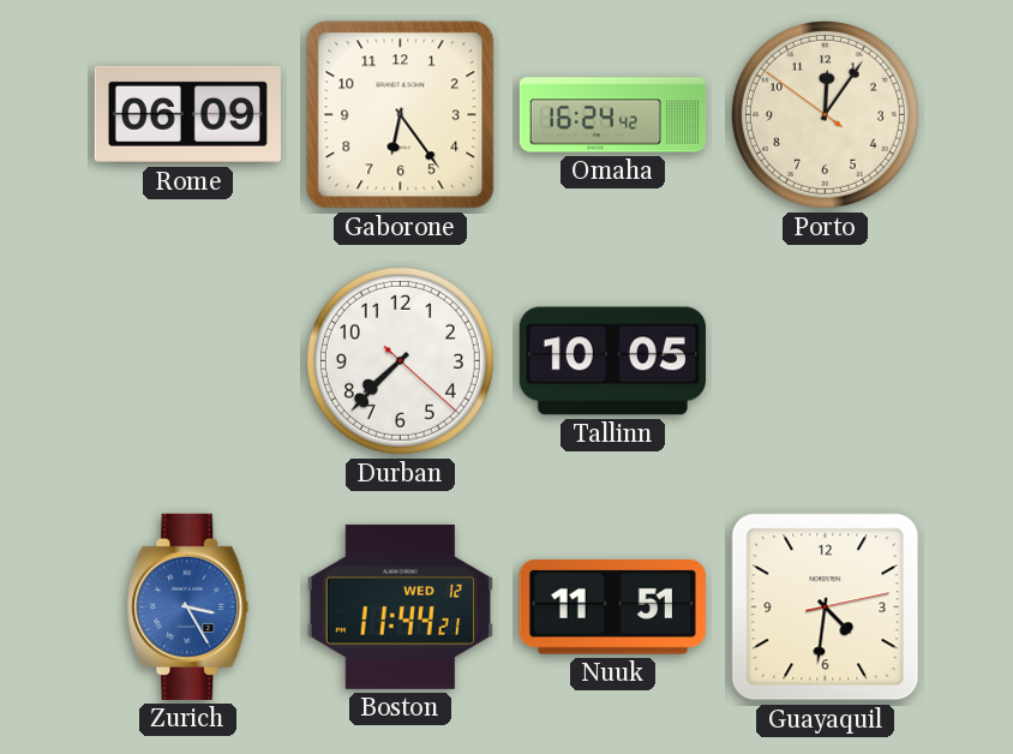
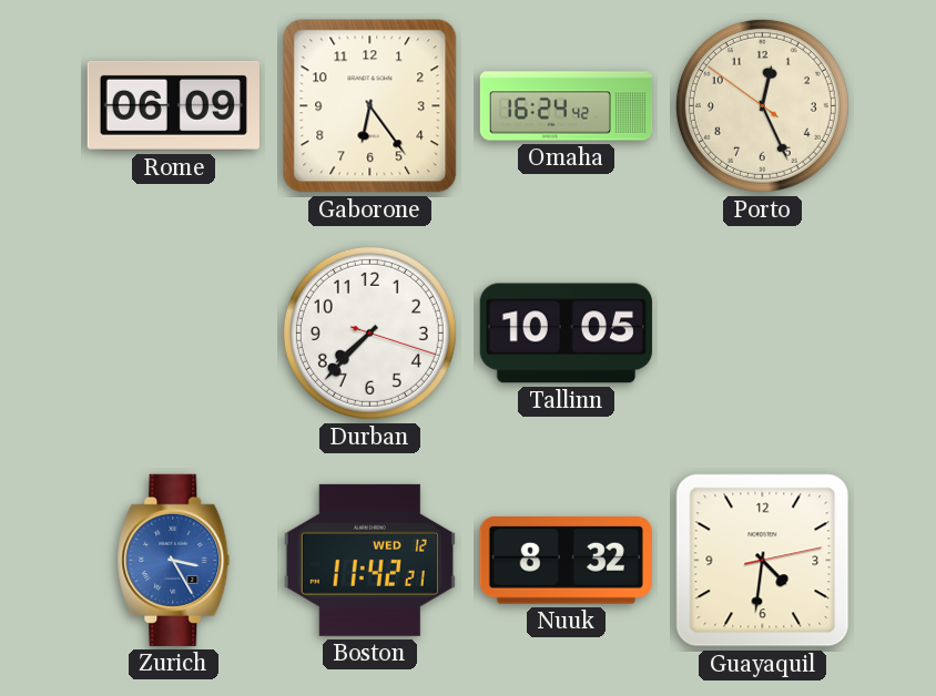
Porto: 12:05 -> 12:25 (762, 105)
Durban: 7:37:22 -> 7:37:18 (369, 332)
Boston: 11:44 -> 11:42 (369, 560)
Nuuk: 11:51 -> 8:32 (566, 561)
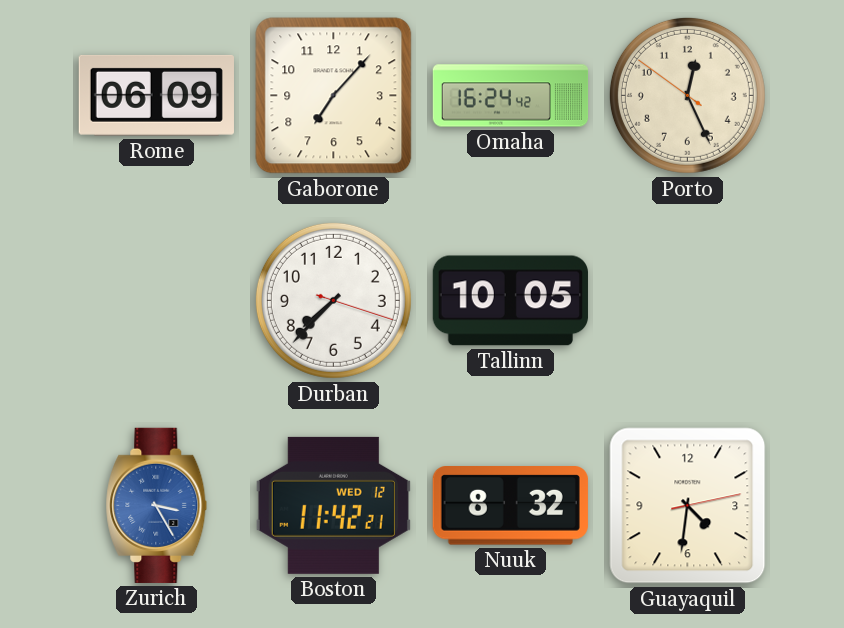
Gaborone: 6:24 -> 7:07 (334, 96)
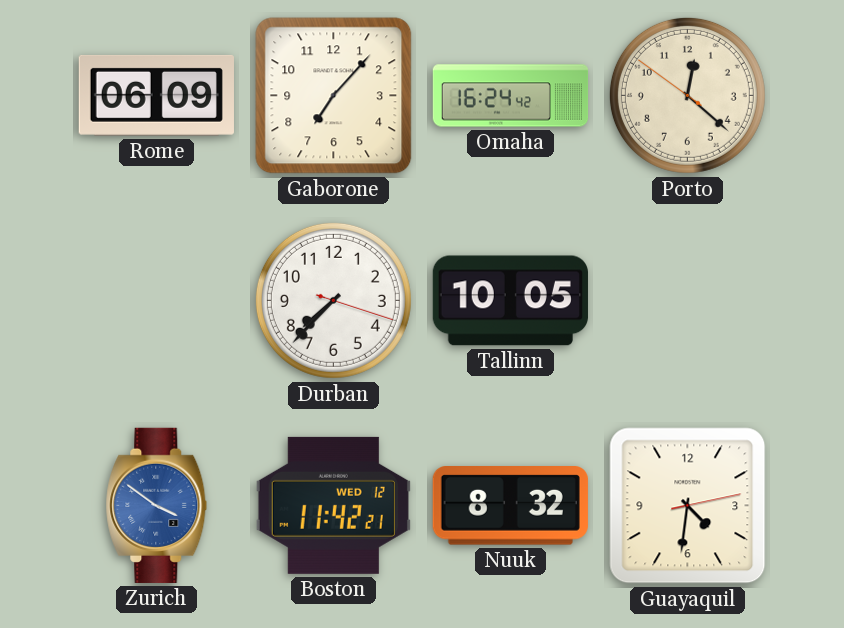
Porto: 12:25 -> 12:21 (687, 95)
Zurich: 3:25 -> 3:51 (157, 505)
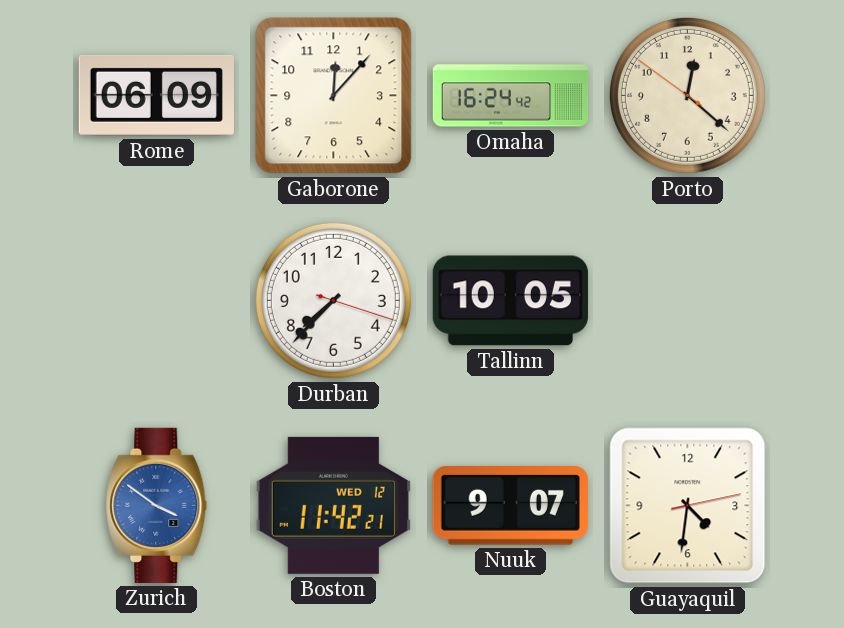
Gaborone: 7:07 -> 12:07 (334, 96)
Nuuk: 8:32 -> 9:07 (510, 506)
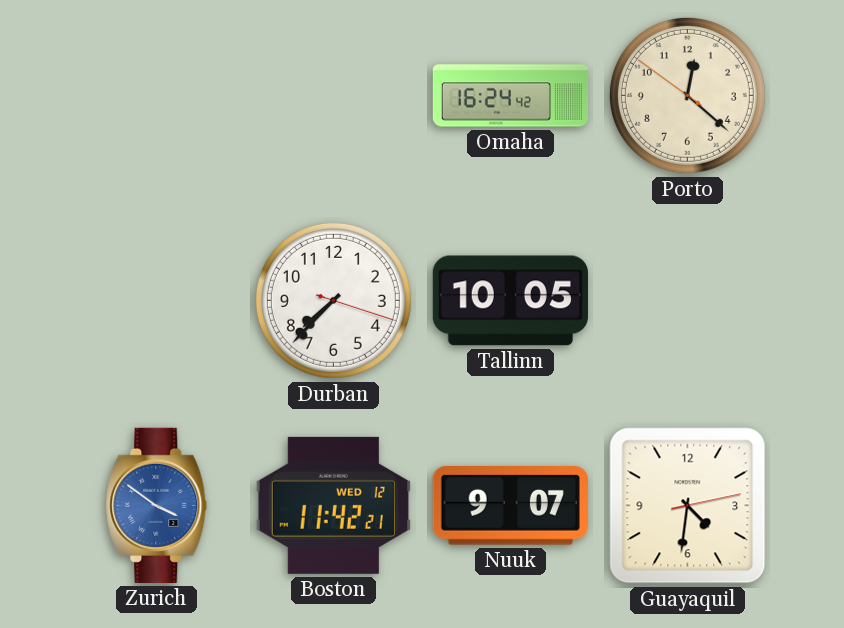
Rome: 06:09 -> none (156, 95)
Gaborone: 12:07 -> none (334, 96)
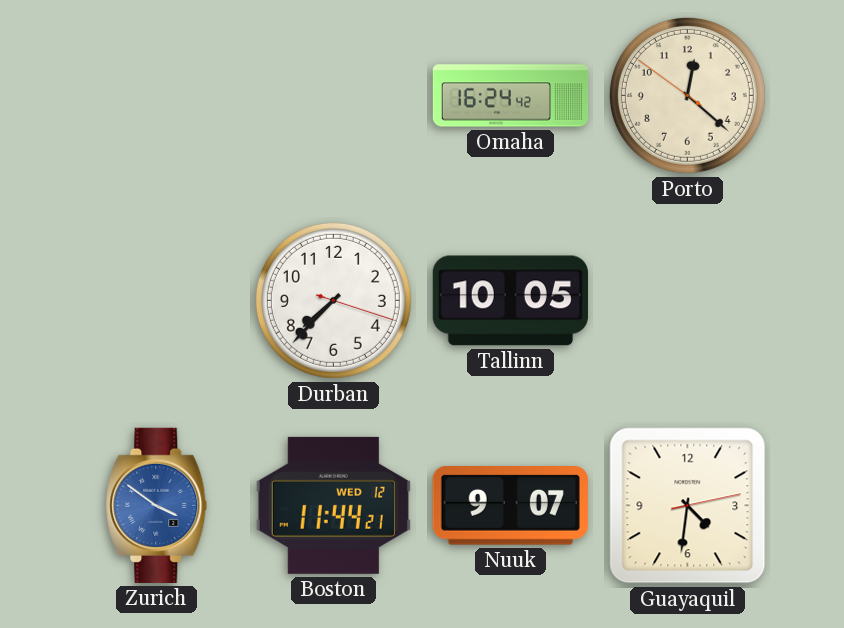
Boston: 11:42 -> 11:44 (333, 505)
